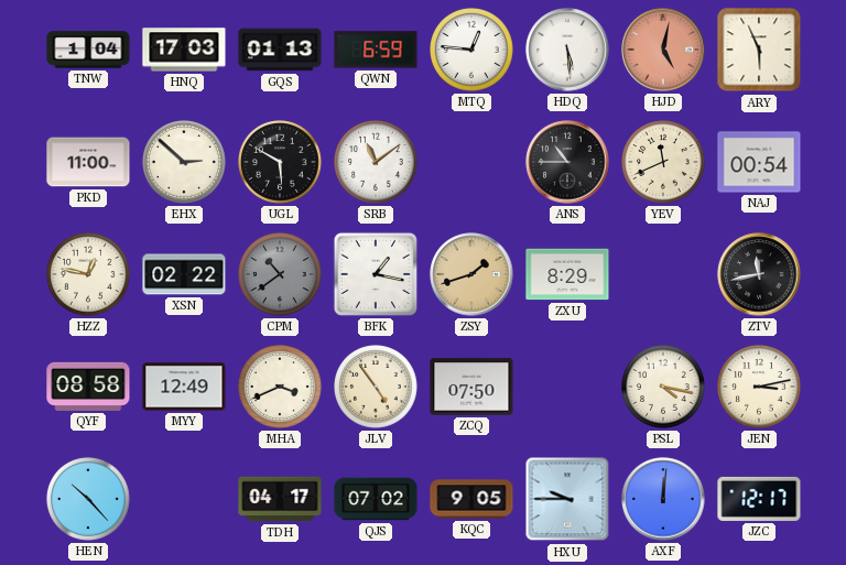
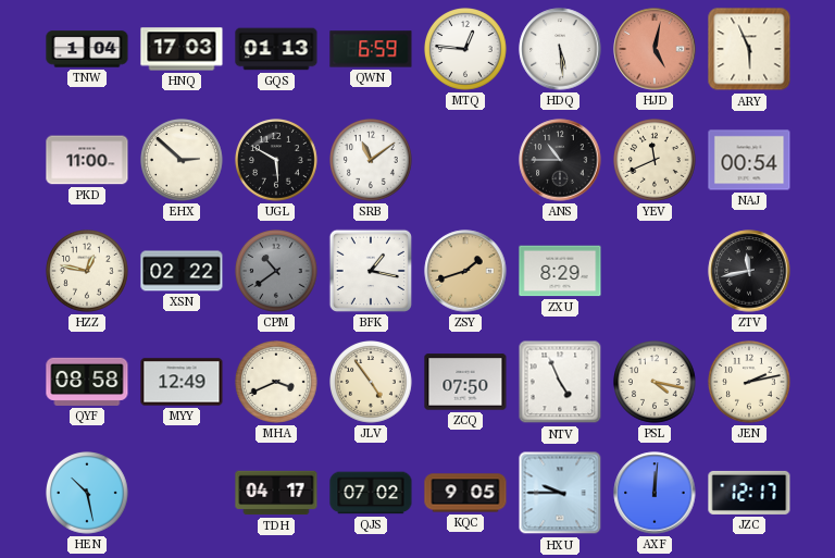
NTV: none -> 4:56 (560, 382)
JEN: 3:13 -> 2:13 (750, 383)
HEN: 10:23 -> 10:28 (88, 494)
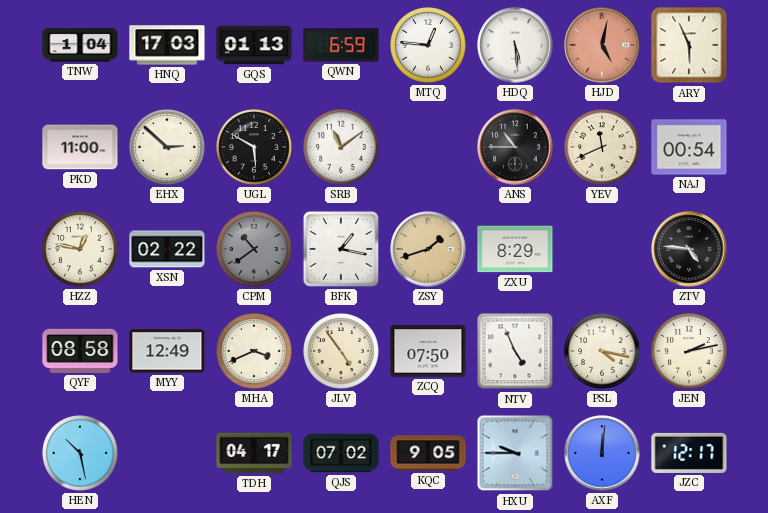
ZTV: 11:43 -> 4:46 (689, 249)
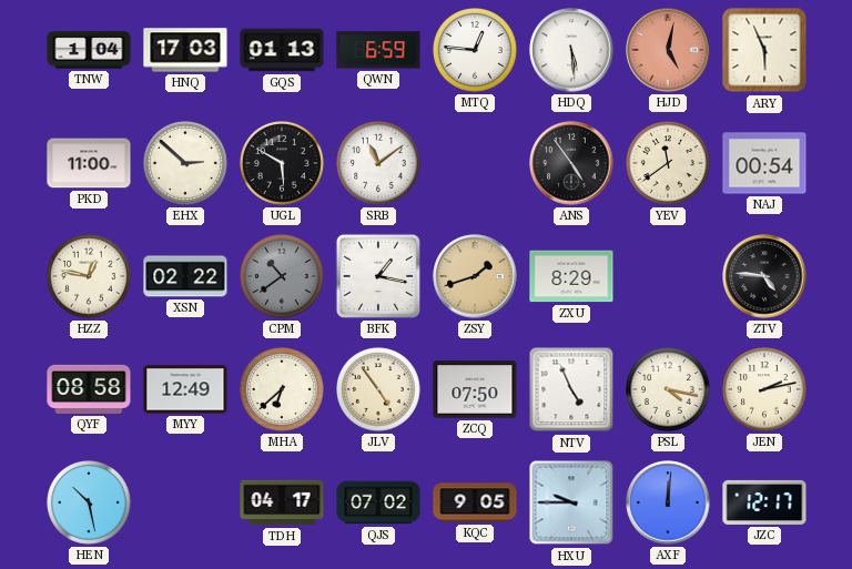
ANS: 10:45 -> 4:54 (571, 163)
YEV: 11:41 -> 11:39 (669, 164)
MHA: 3:41 -> 6:38 (283, 390)
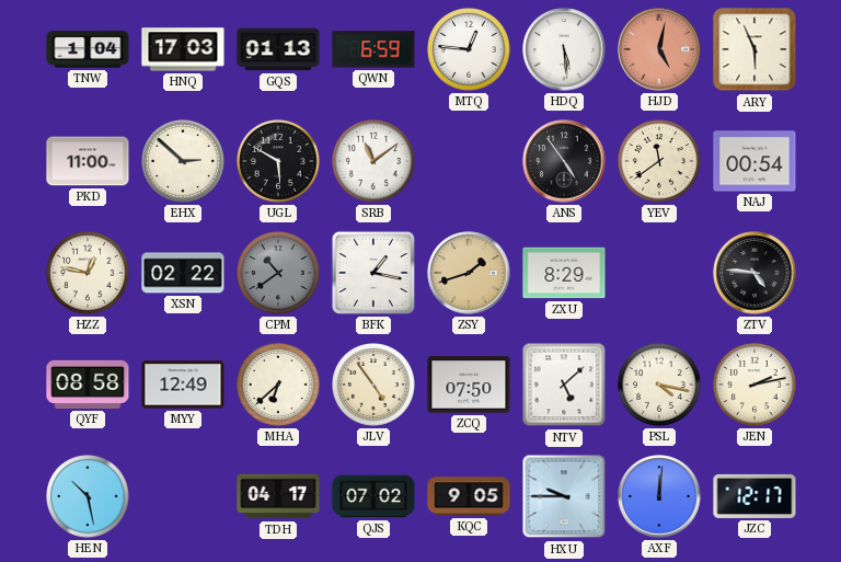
NTV: 4:56 -> 5:08 (564, 385)
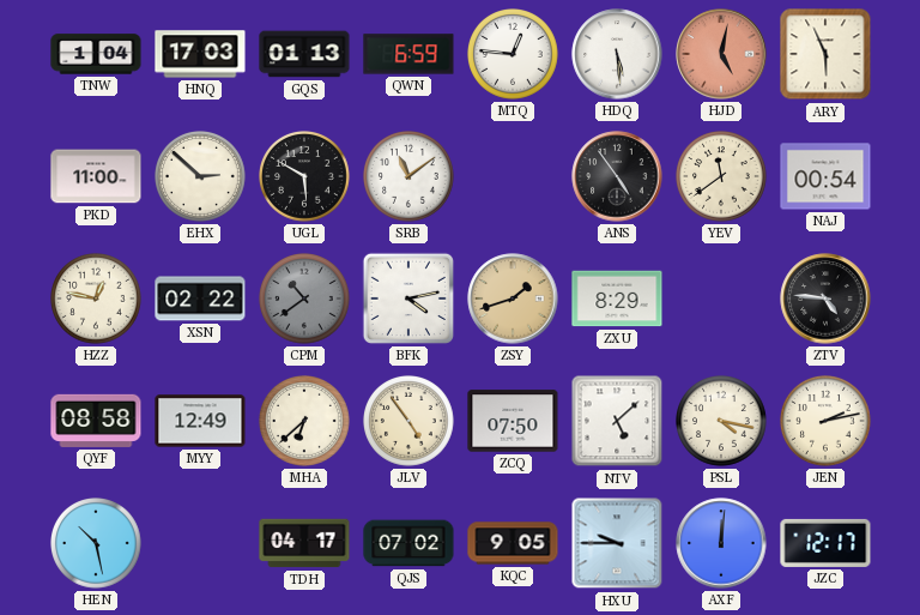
BFK: 1:17 -> 4:13 (408, 299)
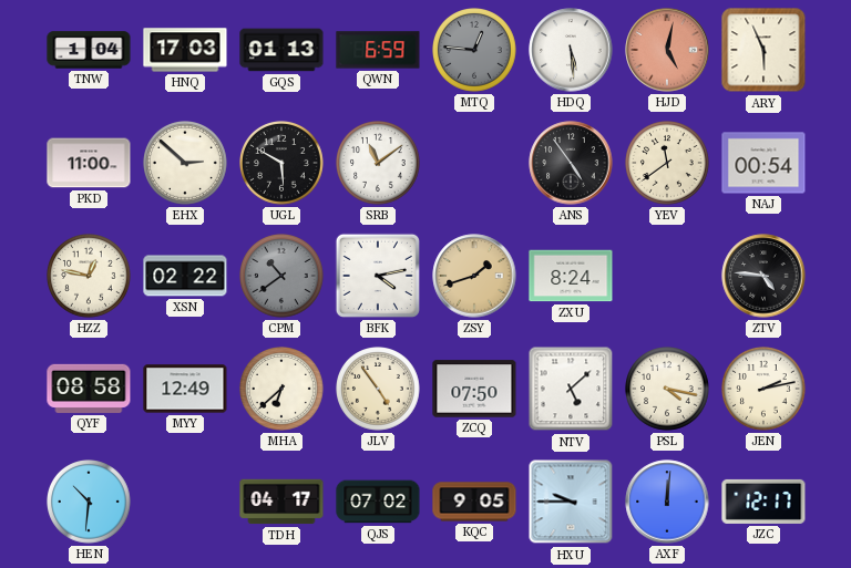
MTQ dial: white -> grey (475, 51)
ZXU: 8:29 -> 8:24 (571, 276)
HEN: 10:28 -> 10:31 (90, 503)
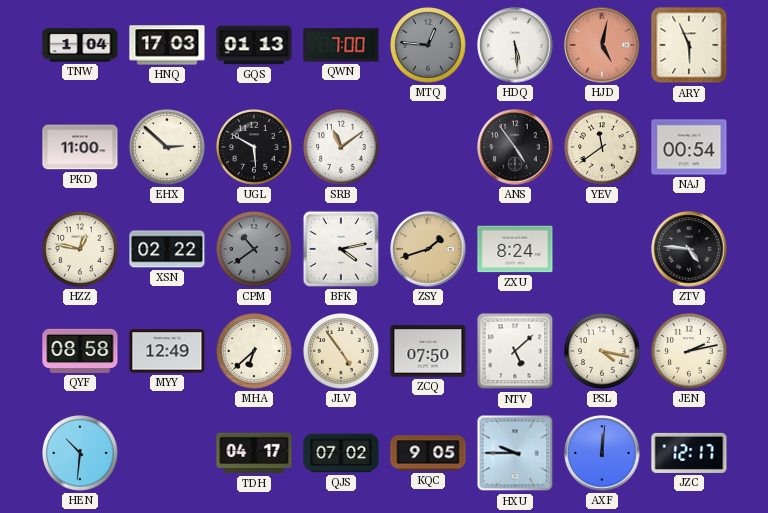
QWN: 6:59 -> 7:00 (341, 45)
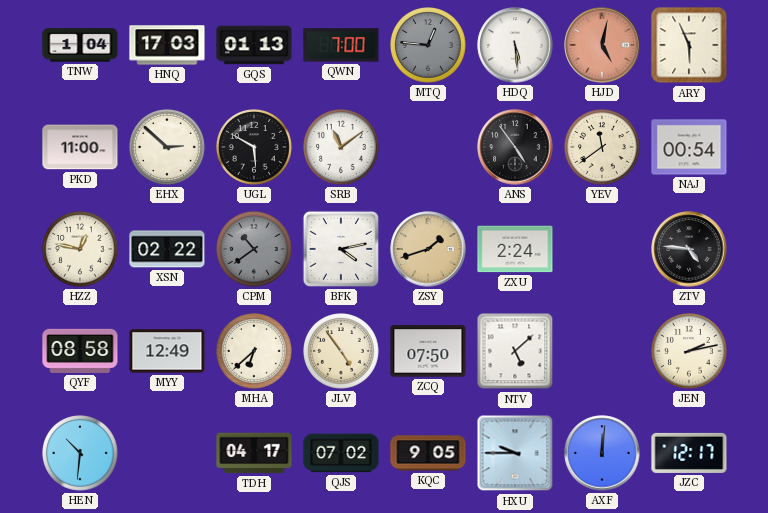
ZXU: 8:24 -> 2:24 (515, 249)
PSL: 4:17 -> none (603, 352)
